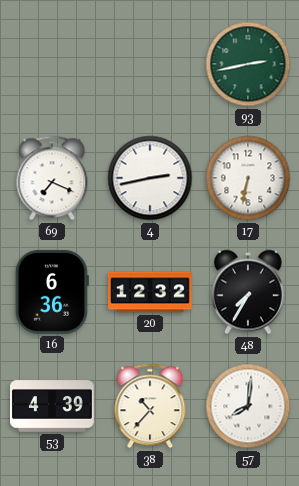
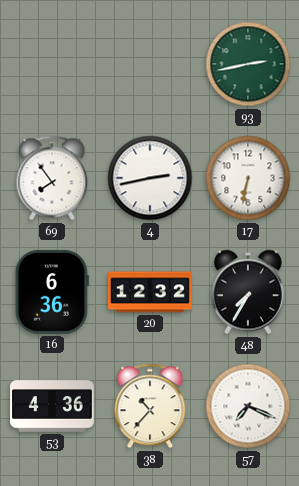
69: 7:19 -> 7:54 (52, 178)
53: 4:39 -> 4:36 (53, 406)
57: 8:01 -> 7:19 (248, 406)
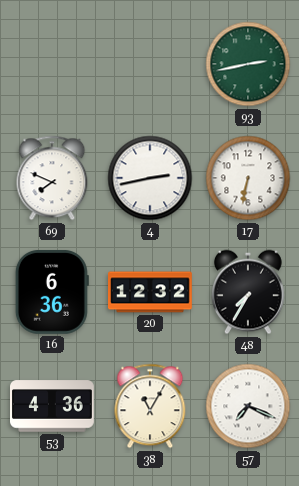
69: 7:54 -> 7:49 (52, 178)
38: 10:37 -> 11:05 (150, 406)
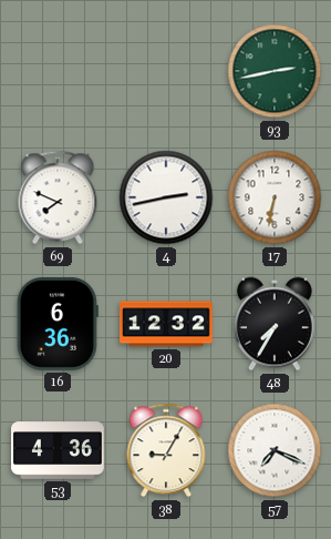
38: 11:05 -> 9:05 (166, 450)
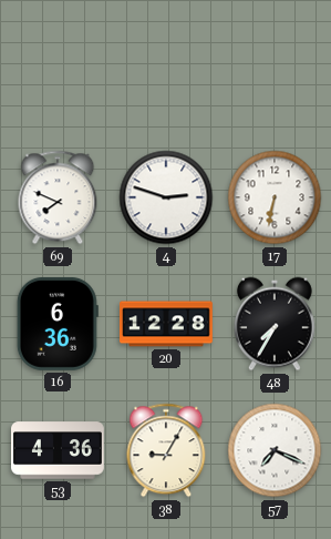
93: 2:43 -> none (275, 71)
4: 2:43 -> 2:48 (166, 197)
20: 12:32 -> 12:28 (167, 324)
